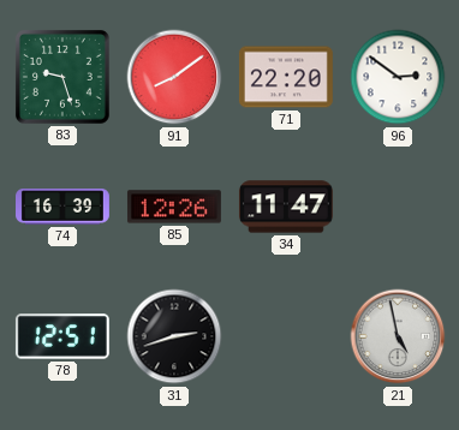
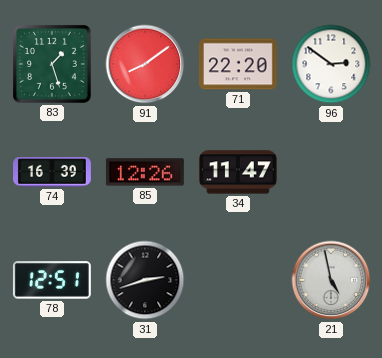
83: 9:27 -> 1:27 (52, 64)
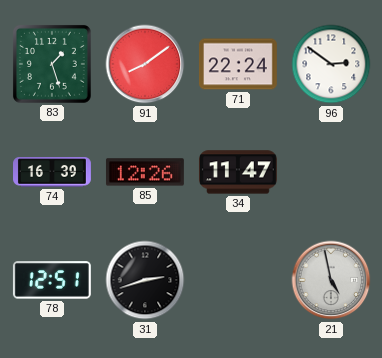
71: 22:20 -> 22:24 (238, 64)
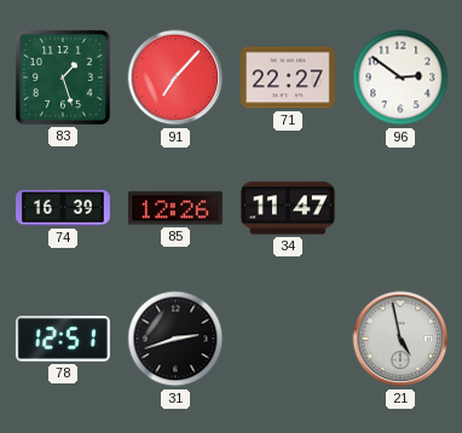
91: 8:09 -> 7:07 (175, 77)
71: 22:24 -> 22:27 (288, 77)
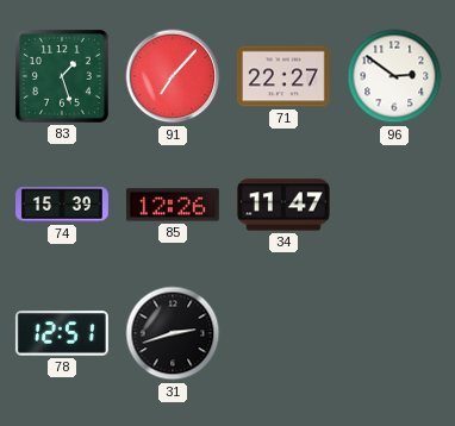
74: 16:39 -> 15:39 (63, 205)
21: 4:58 -> none (400, 339)
